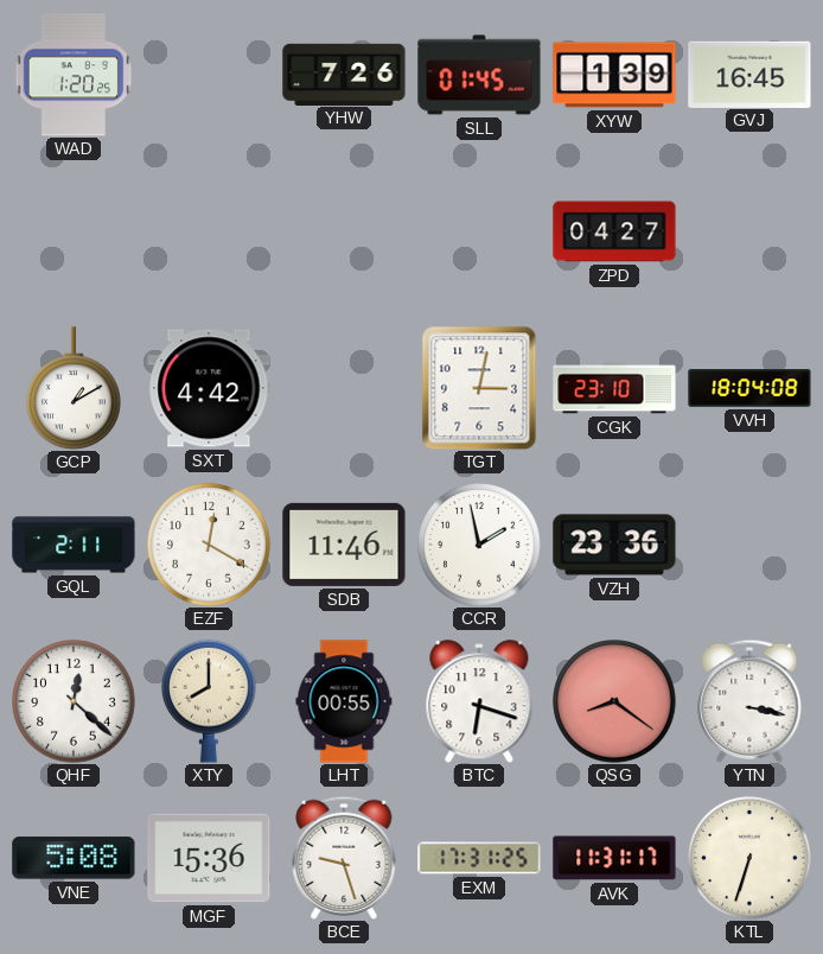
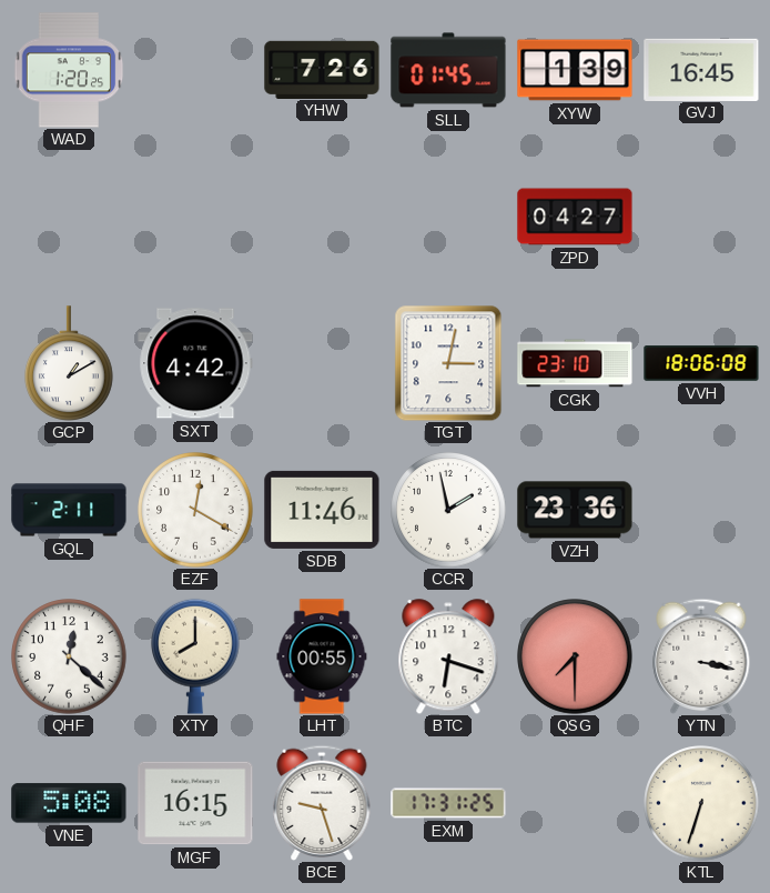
VVH: 18:04 -> 18:06 (701, 363)
QSG: 8:21 -> 7:30 (575, 656)
MGF: 15:36 -> 16:15 (195, 803)
AVK: 11:31 -> none (614, 858)
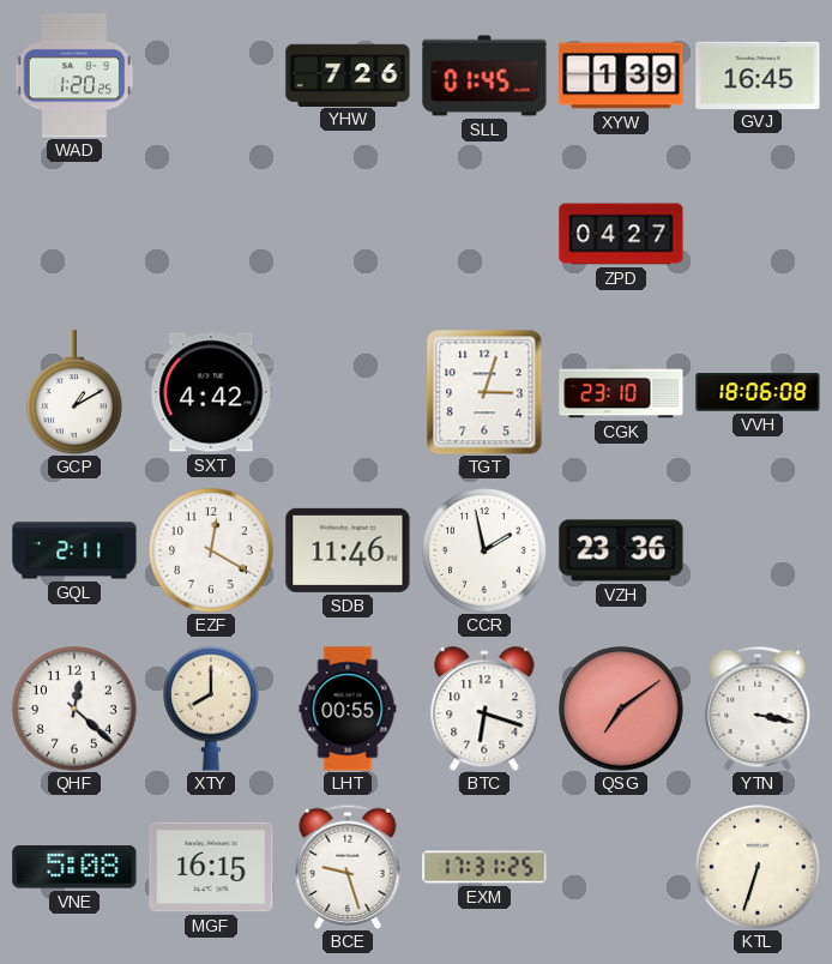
TGT: 3:02 -> 3:03 (484, 392)
QSG: 7:30 -> 7:09 (621, 709)
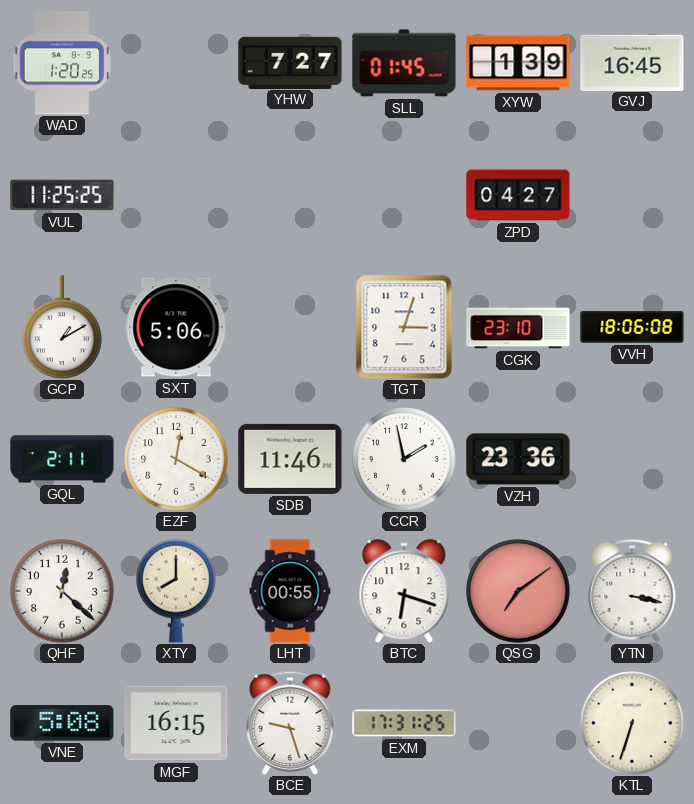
YHW: 7:26 -> 7:27 (290, 62)
VUL: none -> 11:25 (62, 195)
SXT: 4:42 -> 5:06 (176, 327)
